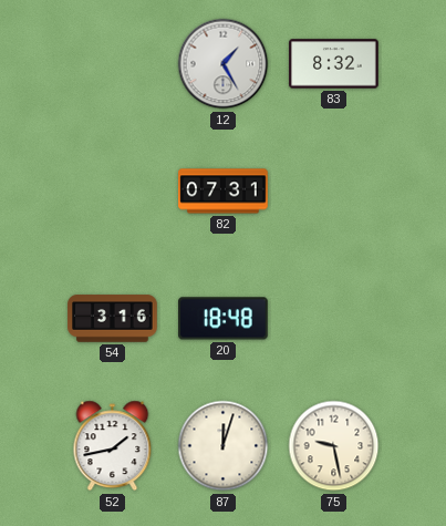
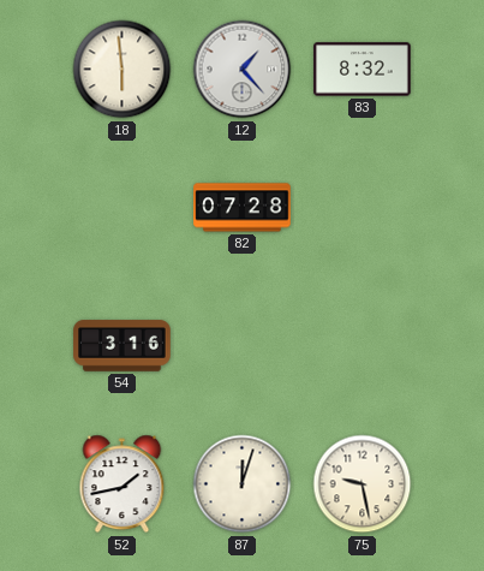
18: none -> 5:59 (123, 70)
12: 1:25 -> 1:23 (243, 70)
82: 07:31 -> 07:28 (243, 208)
20: 18:48 -> none (224, 319)
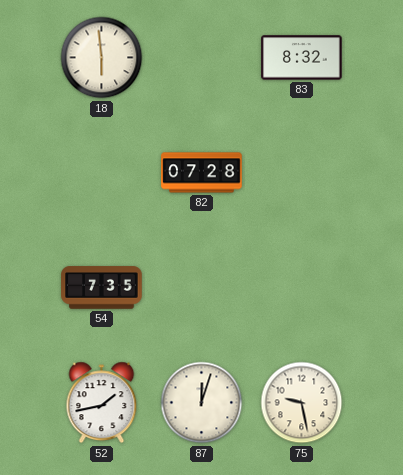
12: 1:23 -> none (243, 70)
54: 3:16 -> 7:35 (102, 288)
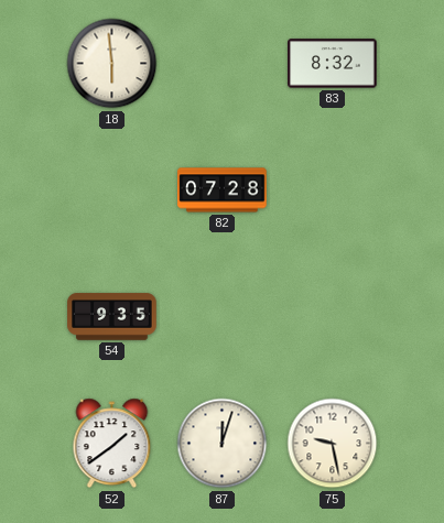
54: 7:35 -> 9:35 (112, 317)
52: 1:43 -> 1:39 (112, 444)
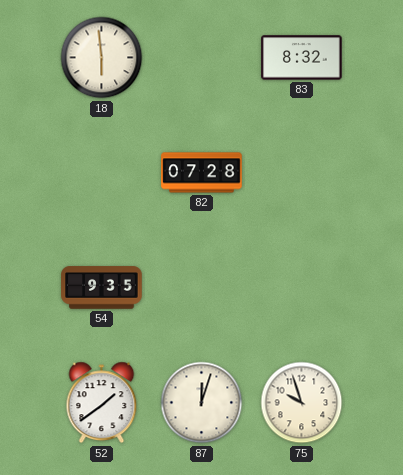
75: 9:28 -> 9:57 (302, 403)
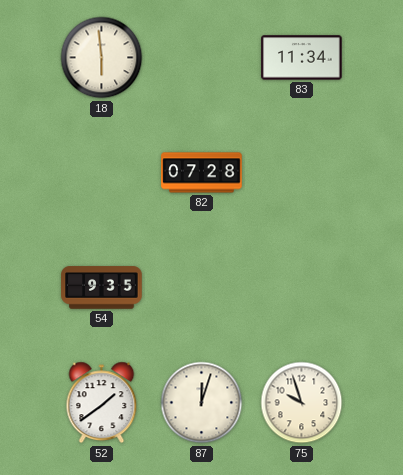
83: 8:32 -> 11:34 (302, 58)
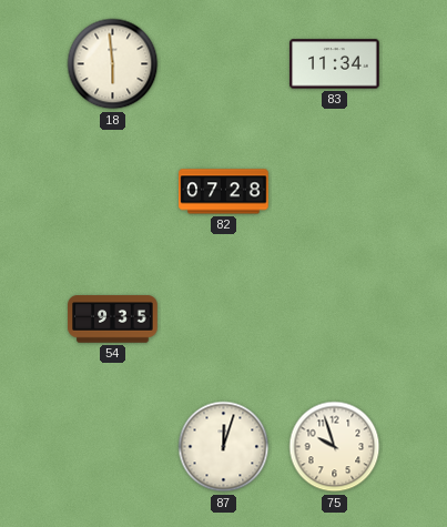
52: 1:39 -> none (102, 403)
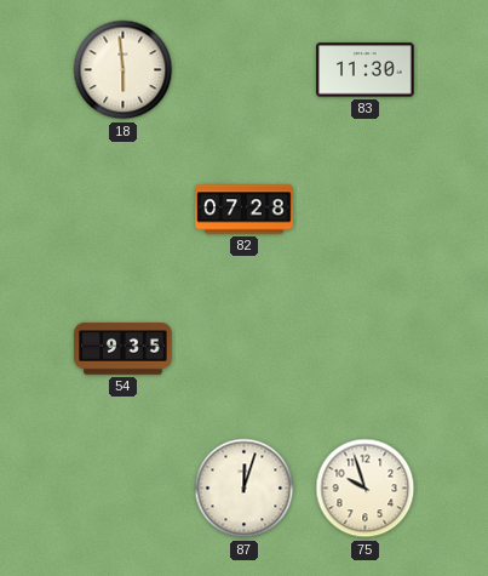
83: 11:34 -> 11:30 (366, 70)
